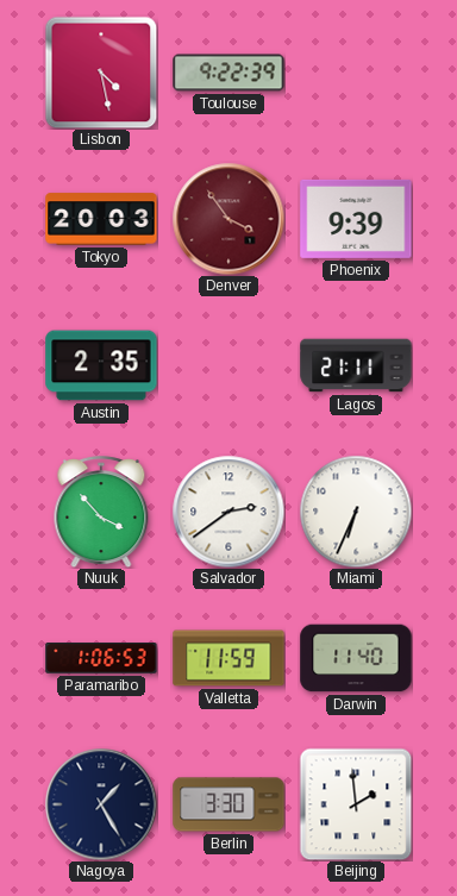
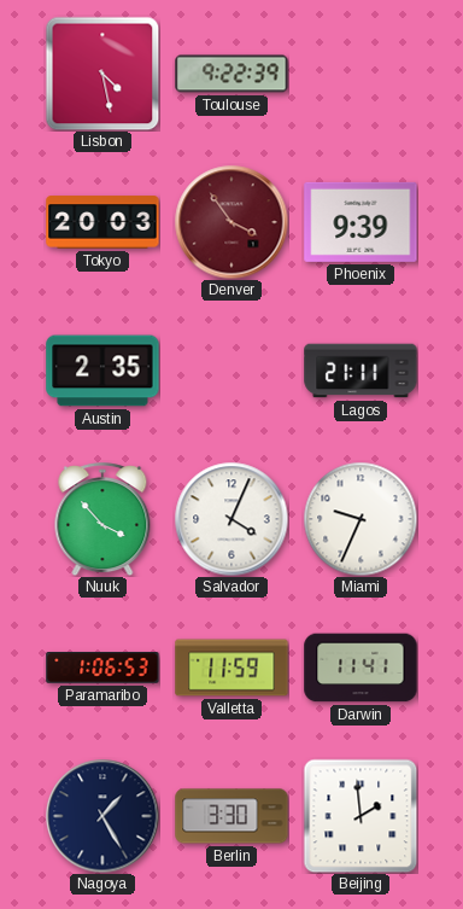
Salvador: 2:39 -> 4:04 (231, 519)
Miami: 6:34 -> 9:34 (361, 519)
Darwin: 11:40 -> 11:41 (361, 668)
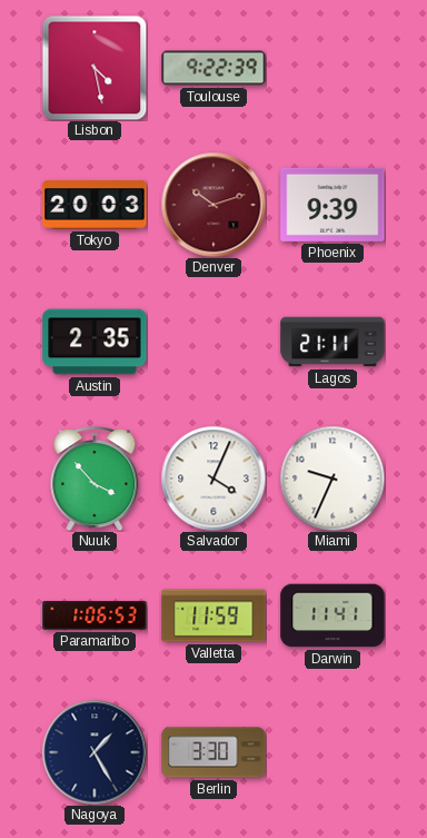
Denver: 3:54 -> 10:12 (213, 205)
Beijing: 1:59 -> none (361, 816)
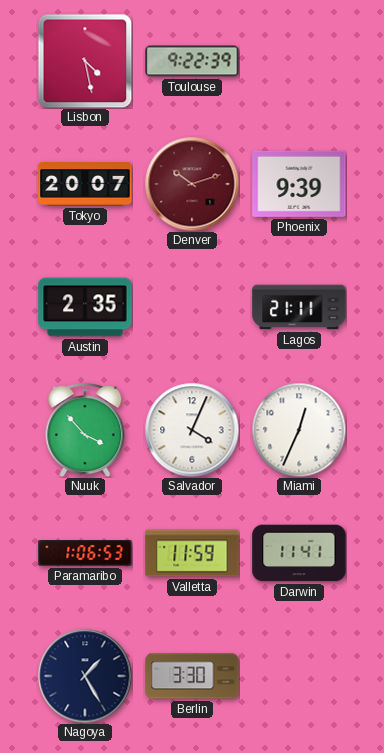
Tokyo: 20:03 -> 20:07 (85, 184)
Miami: 9:34 -> 12:34 (299, 430)
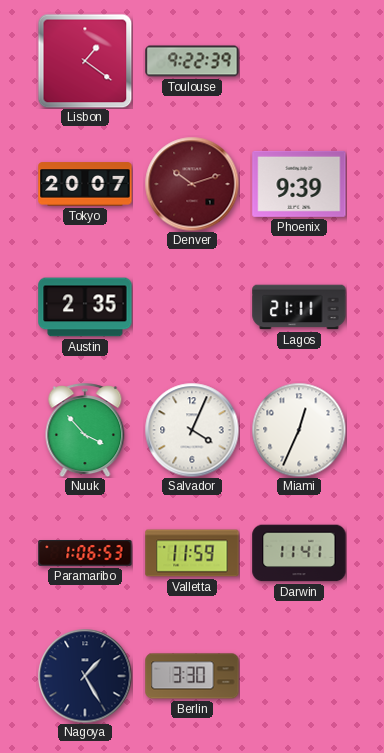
Lisbon: 4:28 -> 1:21 (85, 61)
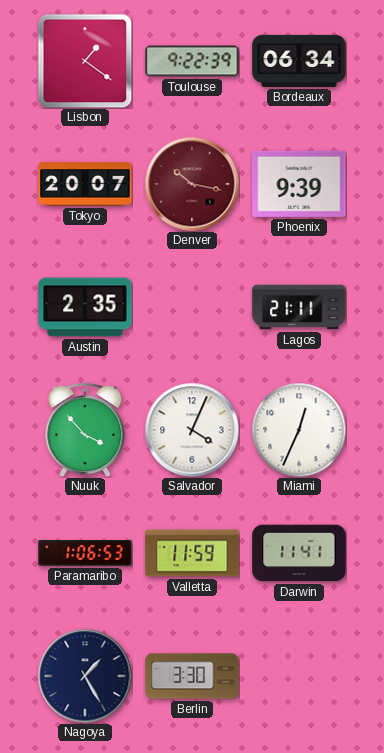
Bordeaux: none -> 06:34 (299, 61)
Denver: 10:12 -> 10:17 (192, 184)
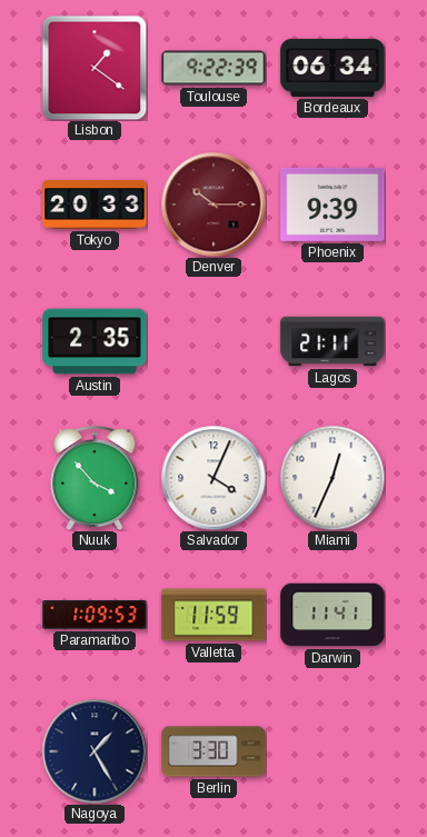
Tokyo: 20:07 -> 20:33 (95, 205)
Denver: 10:17 -> 10:15 (213, 205)
Paramaribo: 1:06 -> 1:09 (95, 615)
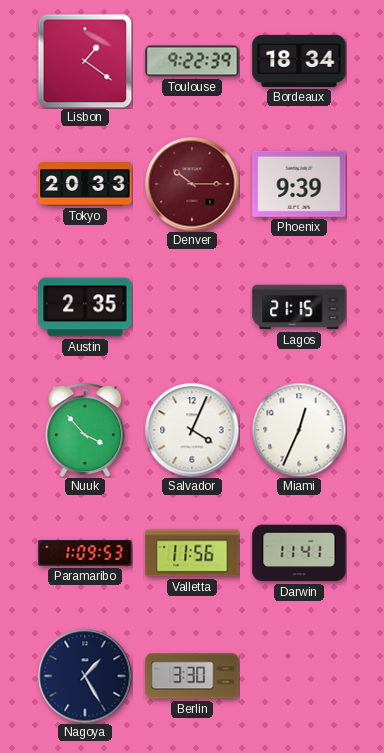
Bordeaux: 06:34 -> 18:34 (299, 61)
Lagos: 21:11 -> 21:15 (299, 307)
Valletta: 11:59 -> 11:56 (192, 553)
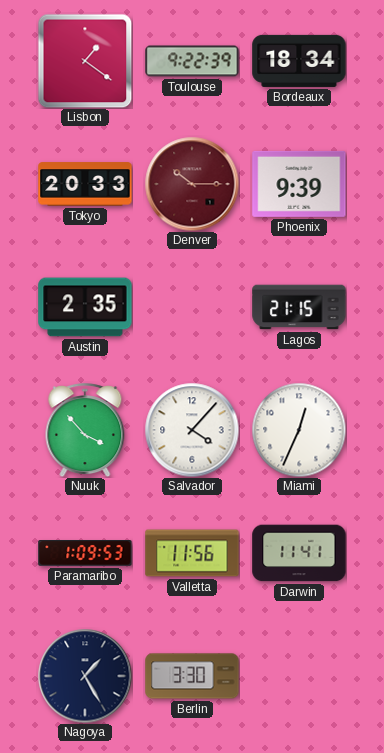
Salvador: 4:04 -> 4:07 (192, 430)
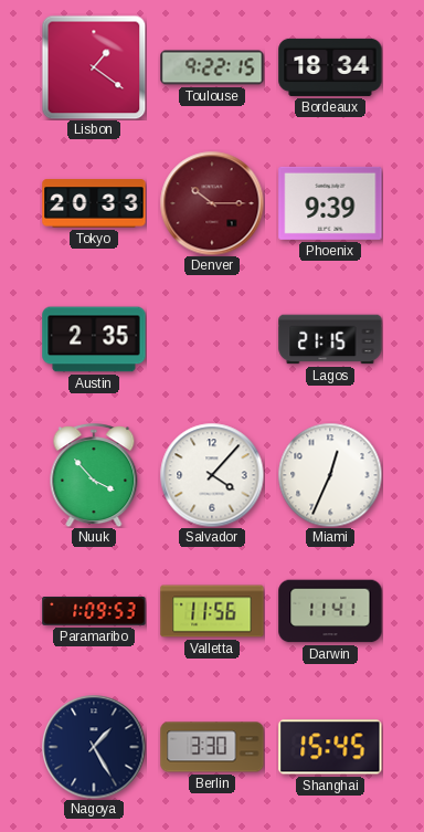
Toulouse: 9:22:39 -> 9:22:15 (212, 67)
Shanghai: none -> 15:45 (330, 747)
